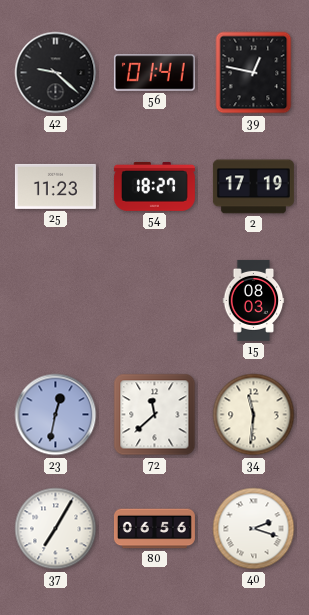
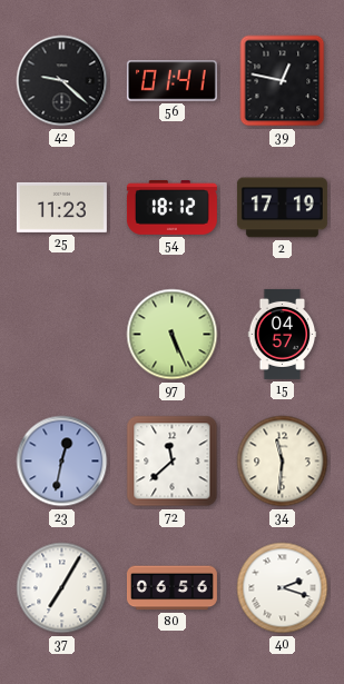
54: 18:27 -> 18:12 (171, 208)
97: none -> 5:26 (173, 335)
15: 08:03 -> 04:57 (283, 334)
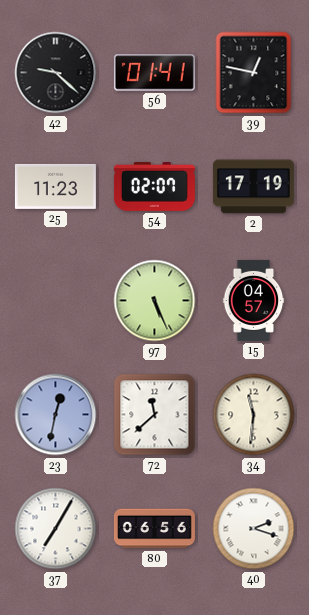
54: 18:12 -> 02:07 (154, 187)
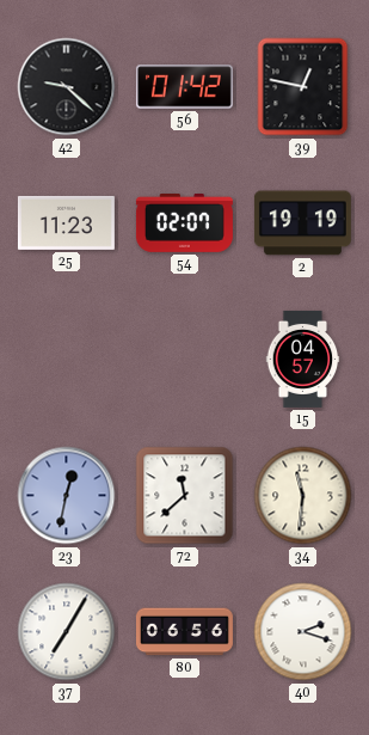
56: 01:41 -> 01:42 (184, 87)
2: 17:19 -> 19:19 (302, 223)
97: 5:26 -> none (155, 301)
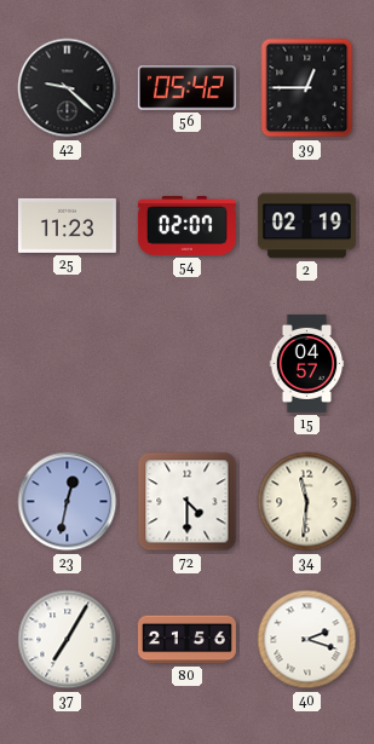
56: 01:42 -> 05:42 (186, 88)
39: 12:47 -> 12:45 (307, 88)
2: 19:19 -> 02:19 (306, 226)
72: 11:38 -> 4:30 (188, 502)
80: 06:56 -> 21:56 (186, 640)
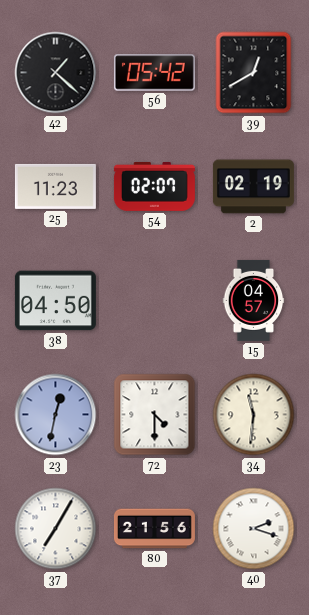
42: 9:22 -> 1:22 (56, 73)
39: 12:45 -> 12:40 (254, 73)
38: none -> 04:50 (55, 301)
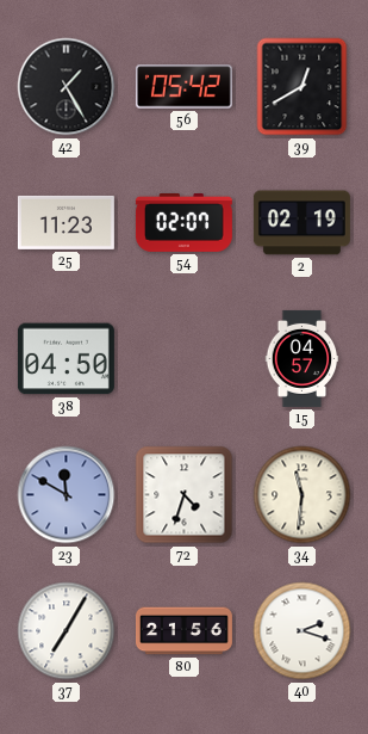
42: 1:22 -> 1:25 (67, 87)
23: 12:32 -> 11:50 (67, 495)
72: 4:30 -> 4:33 (185, 495)
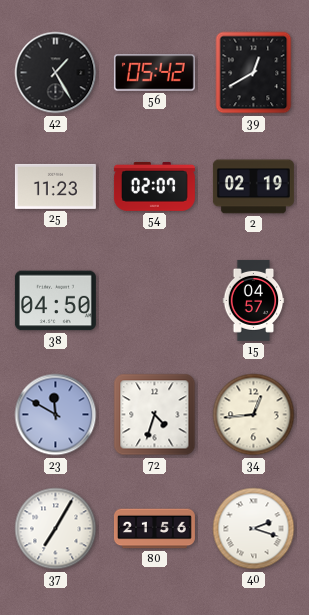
34: 11:31 -> 12:44 (254, 415)
